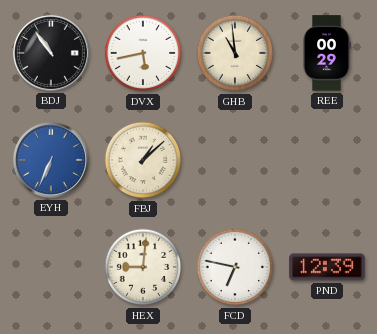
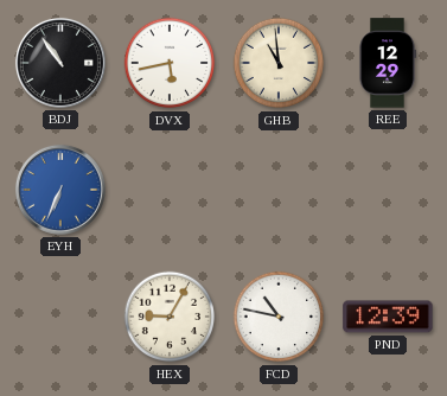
REE: 00:29 -> 12:29 (388, 63)
FBJ: 1:08 -> none (143, 160)
HEX: 9:01 -> 9:05 (170, 317)
FCD: 6:47 -> 10:47 (279, 317)
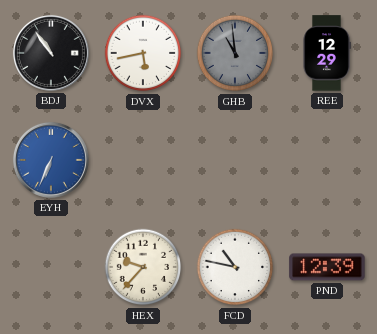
GHB dial: cream -> grey (235, 53)
HEX: 9:05 -> 9:37 (143, 267)
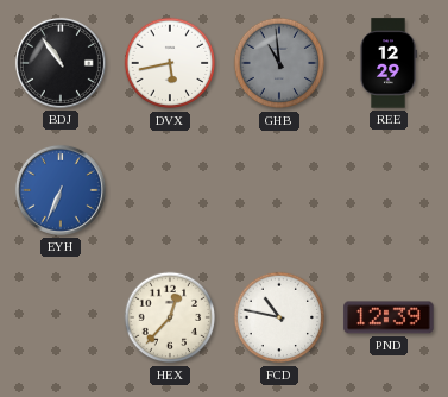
HEX: 9:37 -> 12:37 (170, 317)
